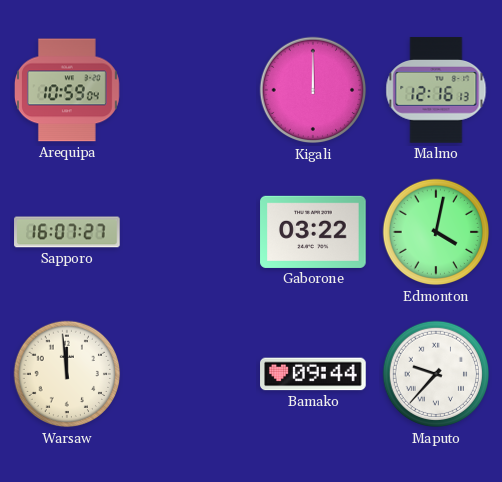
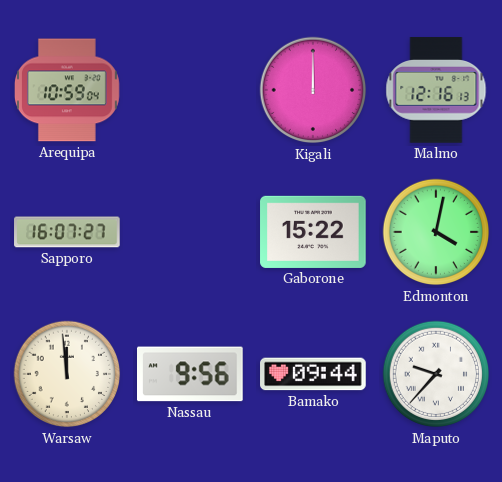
Gaborone: 03:22 -> 15:22 (313, 232)
Nassau: none -> 9:56 (190, 374)
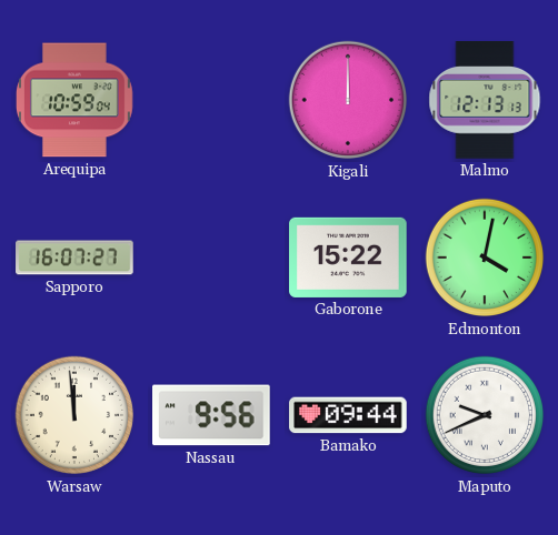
Malmo: 12:16 -> 12:13 (485, 100)
Maputo: 9:37 -> 9:41 (485, 415)
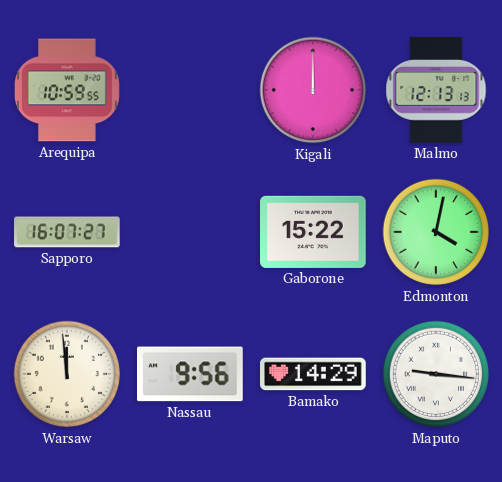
Arequipa: 10:59:04 -> 10:59:55 (67, 90)
Bamako: 09:44 -> 14:29 (313, 374)
Maputo: 9:41 -> 9:16 (436, 374)
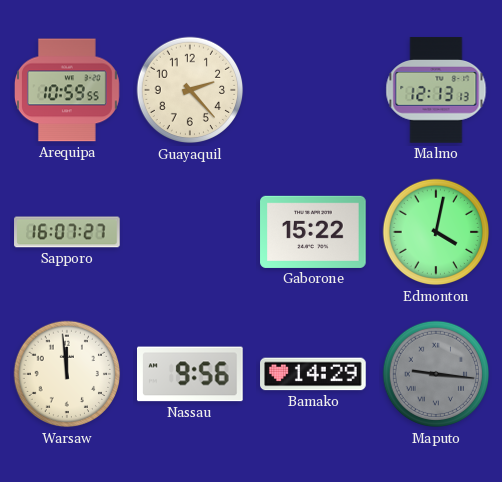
Guayaquil: none -> 2:23 (190, 90)
Kigali: 12:00 -> none (313, 90)
Maputo dial: white -> grey (436, 374)
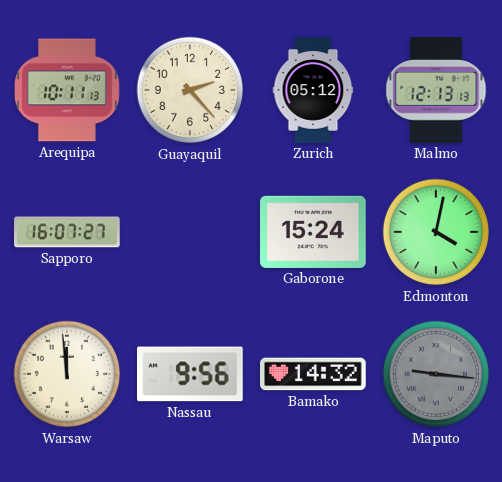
Arequipa: 10:59 -> 10:11 (67, 90)
Zurich: none -> 05:12 (313, 90)
Gaborone: 15:22 -> 15:24 (313, 232)
Bamako: 14:29 -> 14:32 (313, 374)
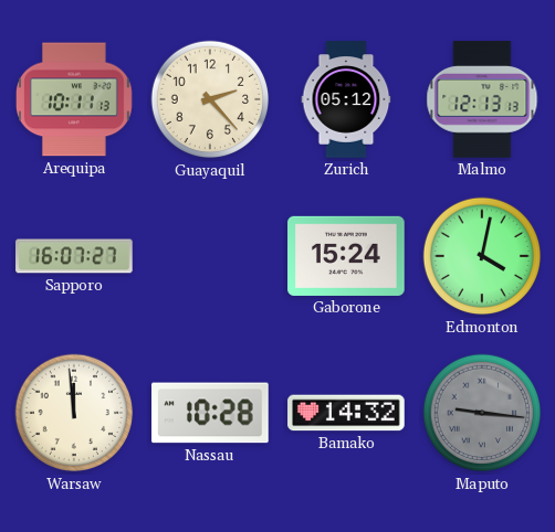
Nassau: 9:56 -> 10:28 (210, 413)
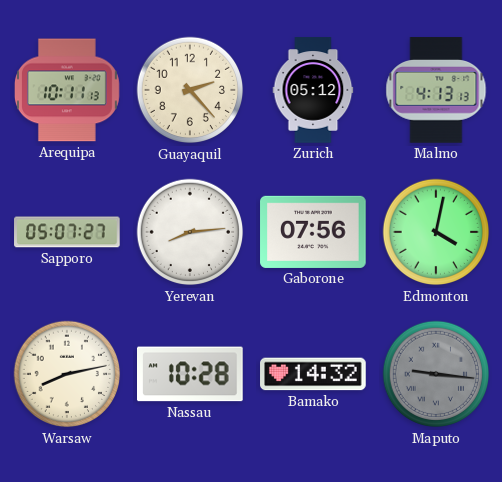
Malmo: 12:13 -> 4:13 (436, 90)
Sapporo: 16:07 -> 05:07 (67, 232)
Yerevan: none -> 8:14 (190, 232)
Gaborone: 15:24 -> 07:56 (313, 232)
Warsaw: 11:59 -> 8:13 (67, 374)
